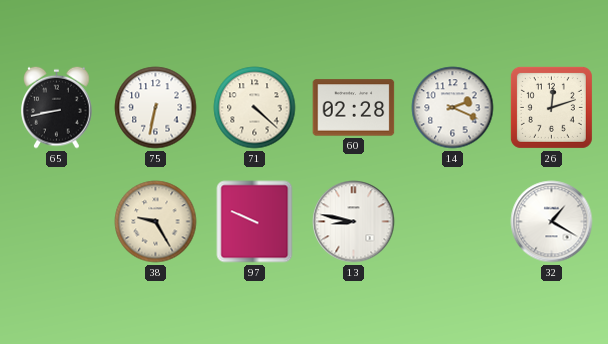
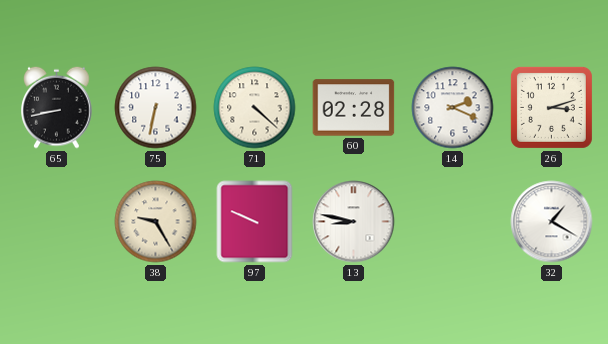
26: 12:12 -> 3:12 (551, 107)
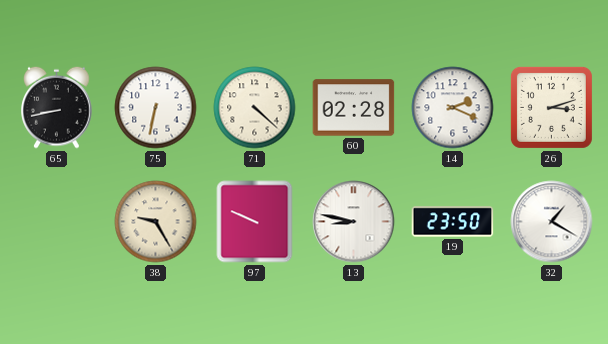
19: none -> 23:50 (453, 222)
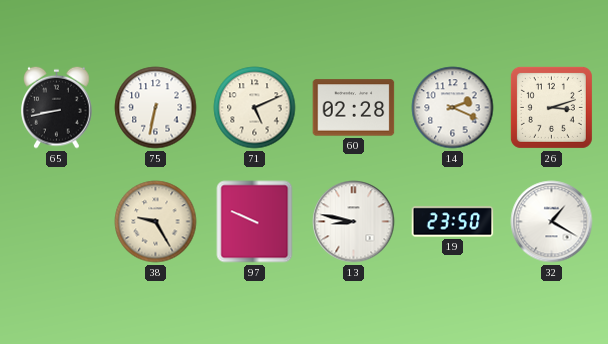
71: 4:22 -> 5:11 (255, 108)
